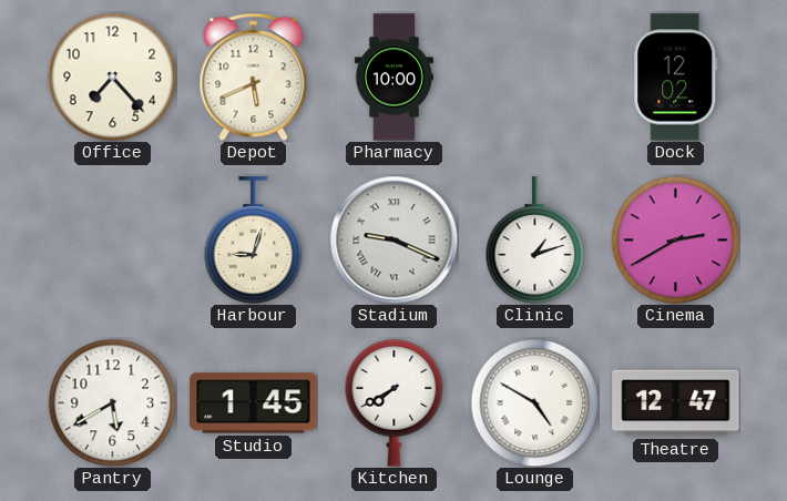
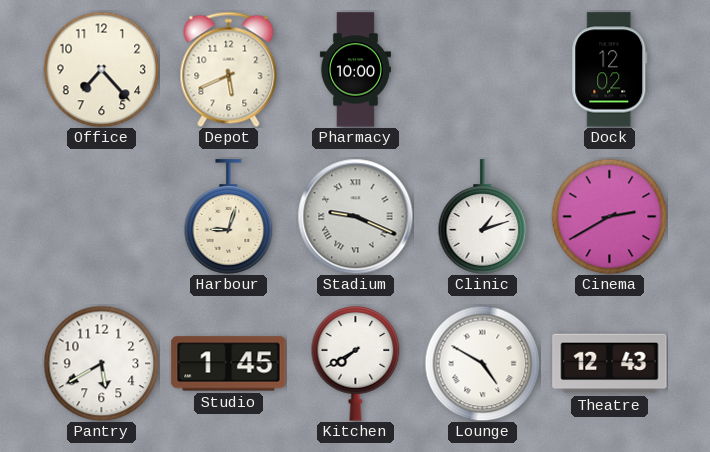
Theatre: 12:47 -> 12:43 (610, 364)
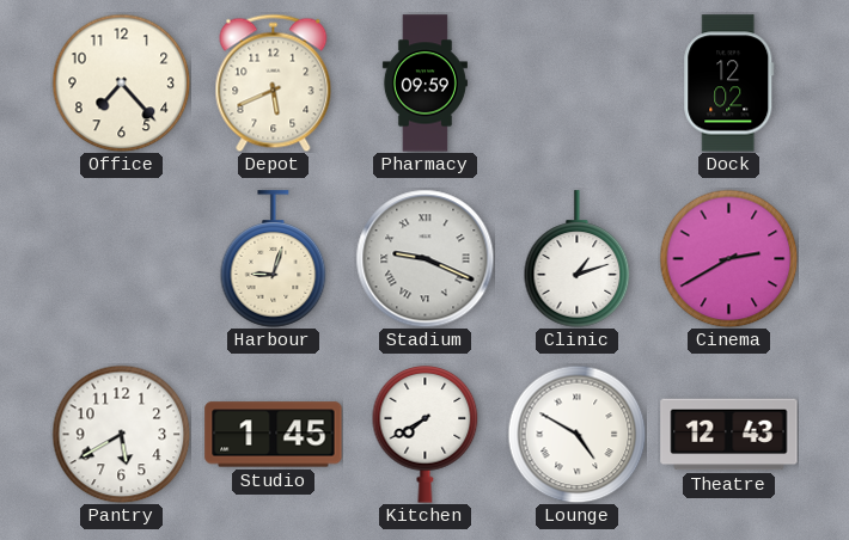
Pharmacy: 10:00 -> 09:59 (424, 84)
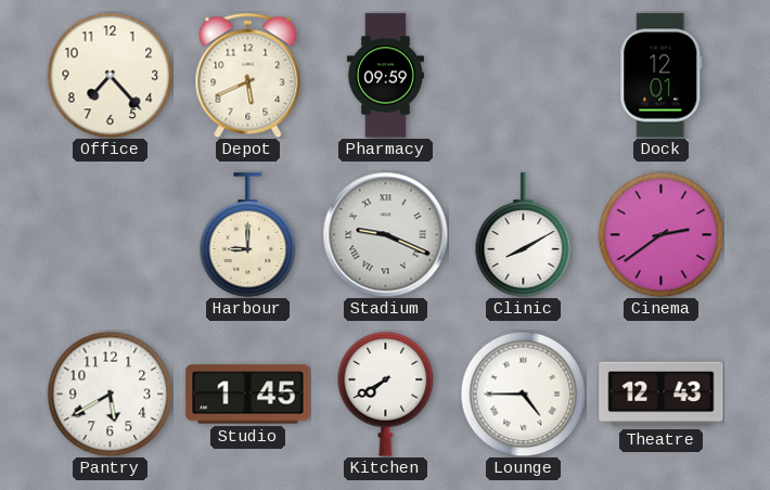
Dock: 12:02 -> 12:01 (662, 76)
Harbour: 9:03 -> 9:00 (248, 235)
Clinic: 1:12 -> 8:10 (524, 235)
Cinema: 2:40 -> 2:39 (660, 234)
Lounge: 4:50 -> 4:45 (523, 394)
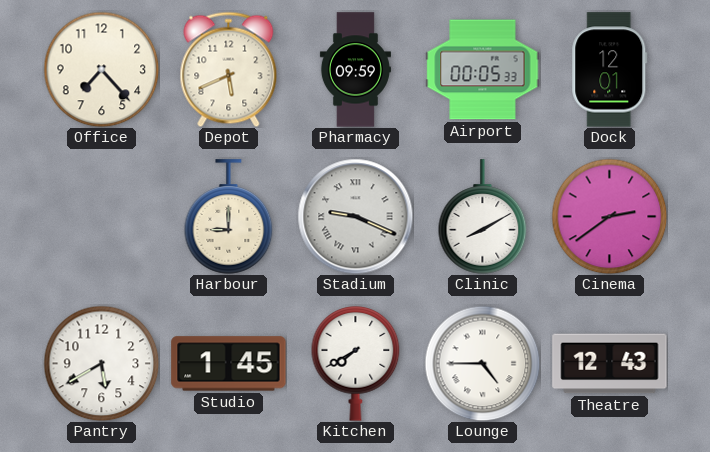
Airport: none -> 00:05 (483, 70)
